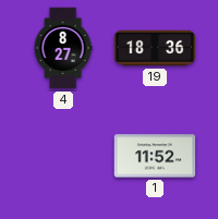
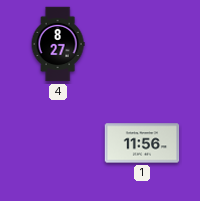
19: 18:36 -> none (155, 48)
1: 11:52 -> 11:56 (142, 143)
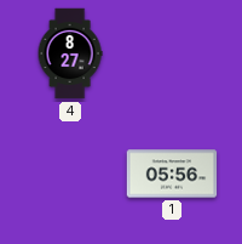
1: 11:56 -> 05:56 (172, 174)
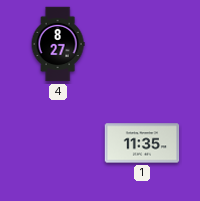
1: 05:56 -> 11:35 (142, 143)
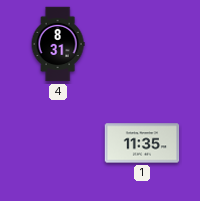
4: 8:27 -> 8:31 (58, 44)
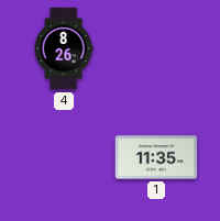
4: 8:31 -> 8:26 (64, 48)
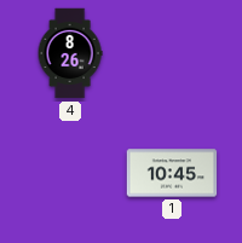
1: 11:35 -> 10:45 (172, 173)
